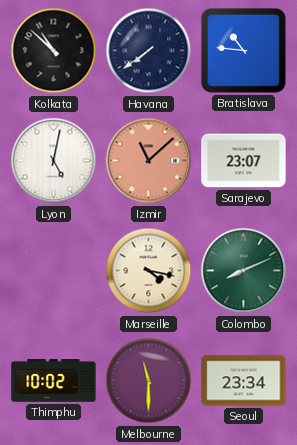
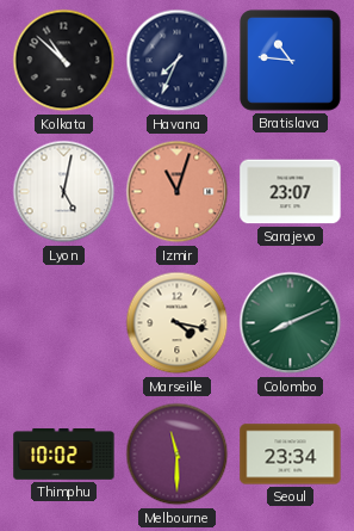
Havana: 7:39 -> 7:34 (178, 61)
Izmir: 11:08 -> 11:03 (178, 192)
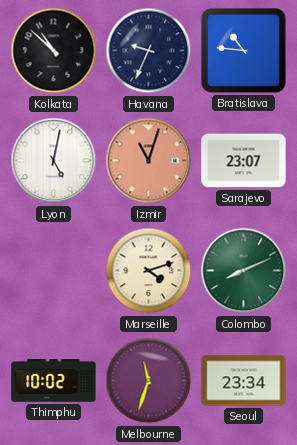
Havana: 7:34 -> 9:34 (149, 51)
Marseille: 4:17 -> 4:12 (149, 271)
Melbourne: 11:30 -> 11:33 (149, 381)
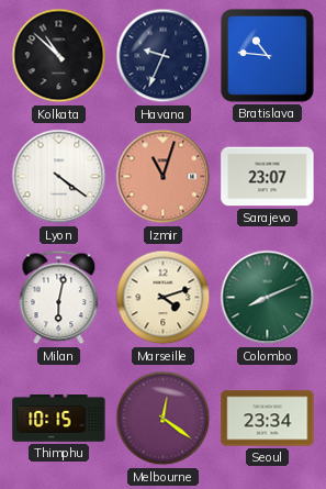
Lyon: 5:02 -> 4:21 (59, 177)
Milan: none -> 6:02 (59, 298)
Thimphu: 10:02 -> 10:15 (59, 419)
Melbourne: 11:33 -> 12:21 (164, 419)
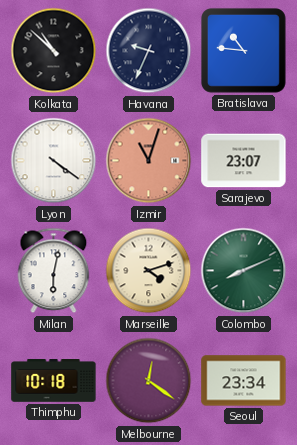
Thimphu: 10:15 -> 10:18 (54, 381)
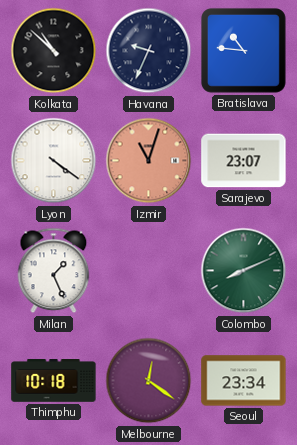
Milan: 6:02 -> 1:26 (54, 271)
Marseille: 4:12 -> none (149, 271)
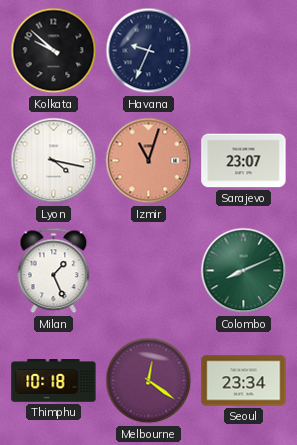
Kolkata: 10:52 -> 9:52 (54, 51)
Bratislava: 10:46 -> none (243, 50)
Lyon: 4:21 -> 4:17 (54, 161)
